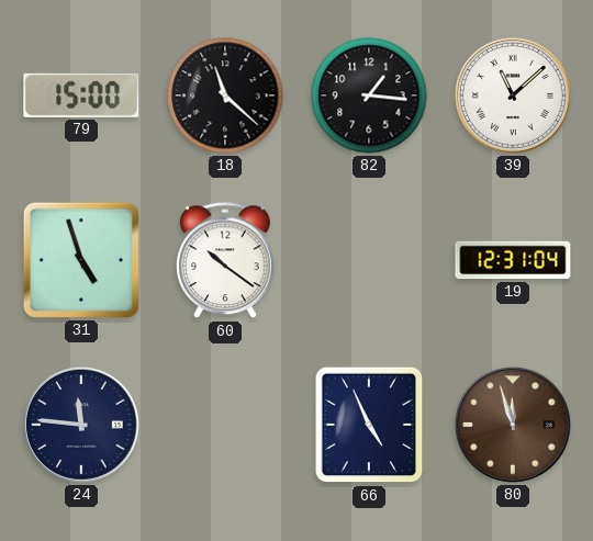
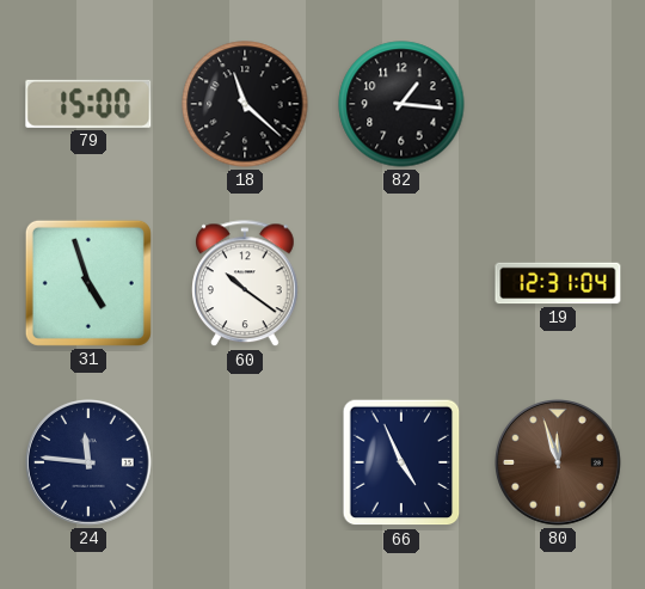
39: 11:08 -> none (514, 97)
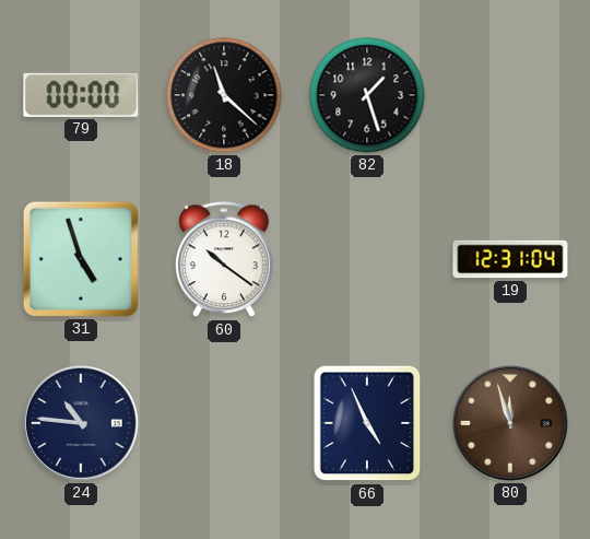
79: 15:00 -> 00:00 (81, 95)
82: 1:16 -> 1:27 (367, 95)
24: 11:46 -> 10:46 (82, 424)
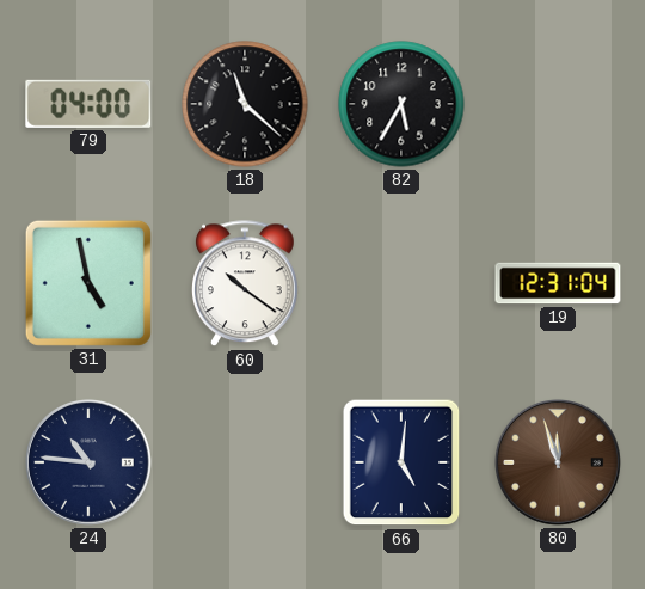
79: 00:00 -> 04:00 (88, 104)
82: 1:27 -> 5:35 (401, 104)
31: 4:57 -> 4:58 (88, 283)
66: 4:56 -> 5:01 (401, 462)
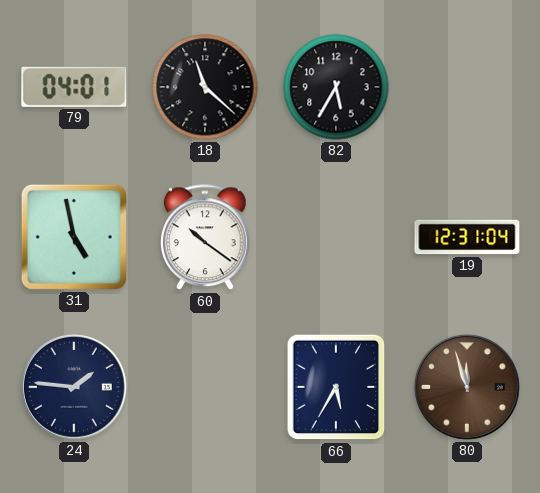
79: 04:00 -> 04:01 (74, 87)
24: 10:46 -> 1:46 (75, 388)
66: 5:01 -> 5:35 (336, 387)
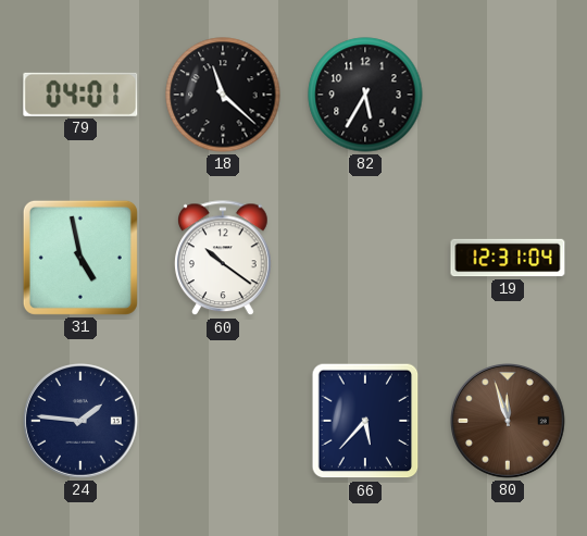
66: 5:35 -> 5:37 (365, 421)
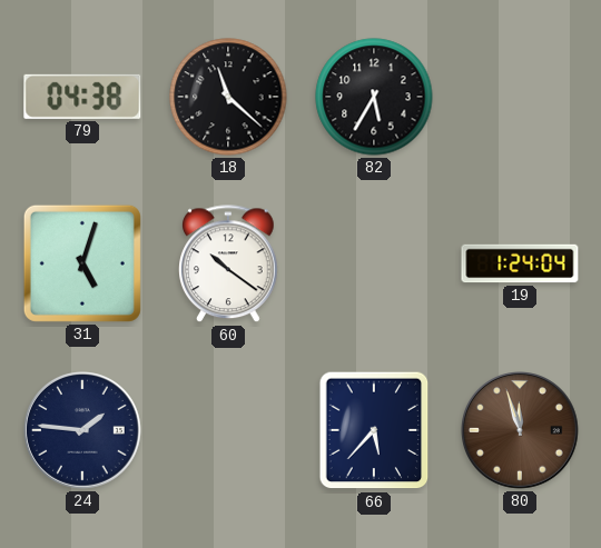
79: 04:01 -> 04:38 (82, 97)
31: 4:58 -> 5:03 (82, 263)
19: 12:31 -> 1:24 (520, 263)
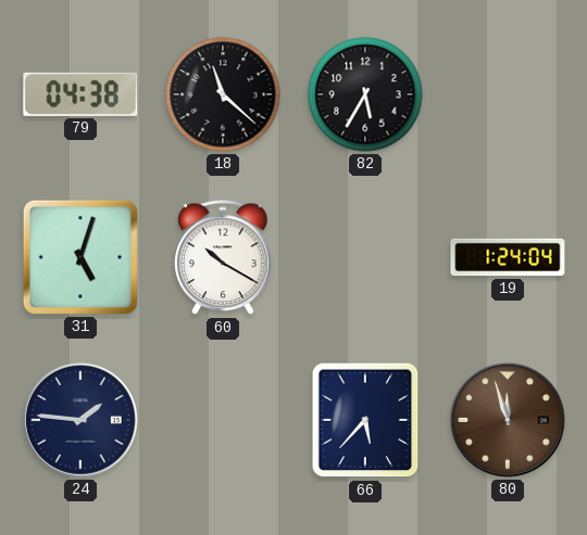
60: 10:21 -> 10:20 (224, 258)
